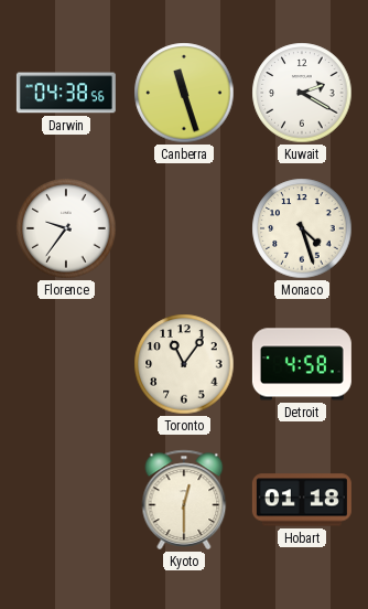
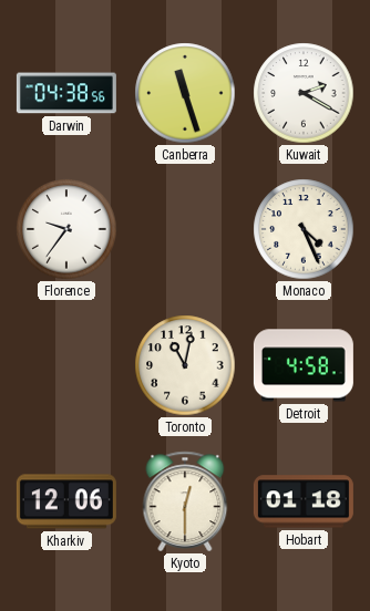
Monaco: 4:27 -> 4:26 (304, 229)
Toronto: 11:06 -> 11:02 (185, 365)
Kharkiv: none -> 12:06 (66, 501)
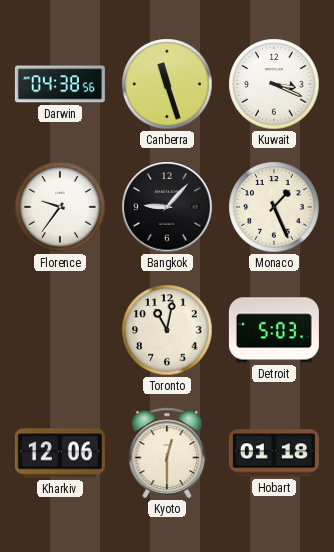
Kuwait: 2:20 -> 3:19 (274, 84)
Bangkok: none -> 9:07 (167, 207)
Monaco: 4:26 -> 1:26 (274, 207)
Detroit: 4:58 -> 5:03 (274, 330)
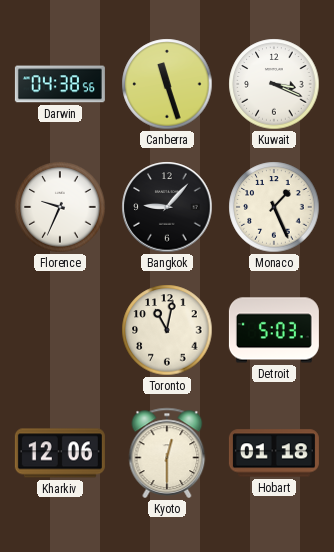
Florence: 9:36 -> 9:34 (60, 207)
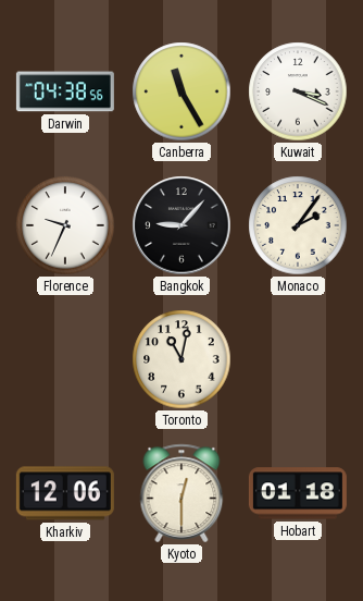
Canberra: 11:27 -> 11:25 (181, 91)
Monaco: 1:26 -> 2:06 (298, 225)
Detroit: 5:03 -> none (274, 330)
